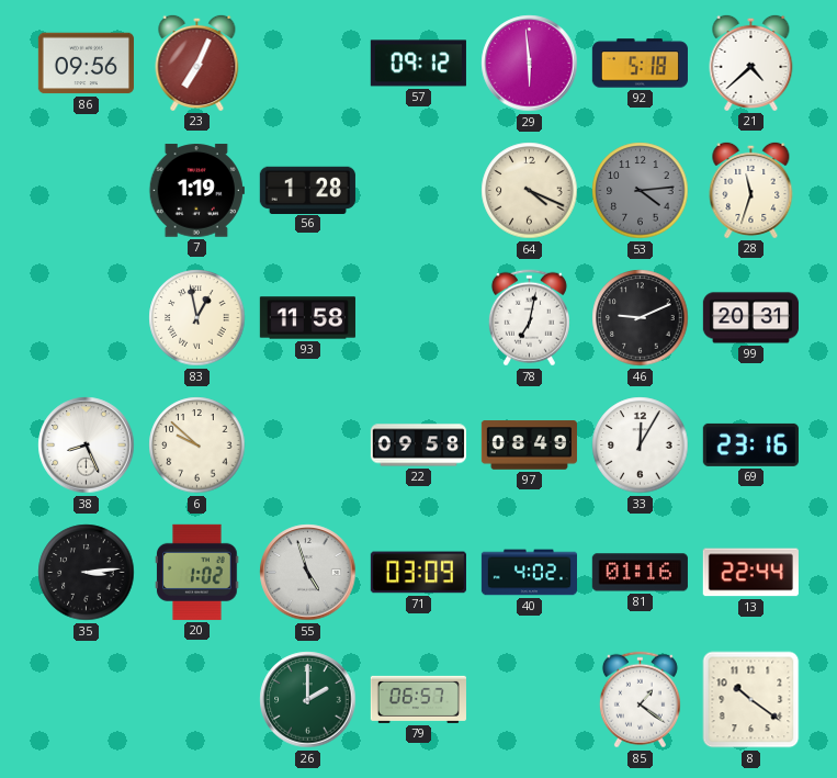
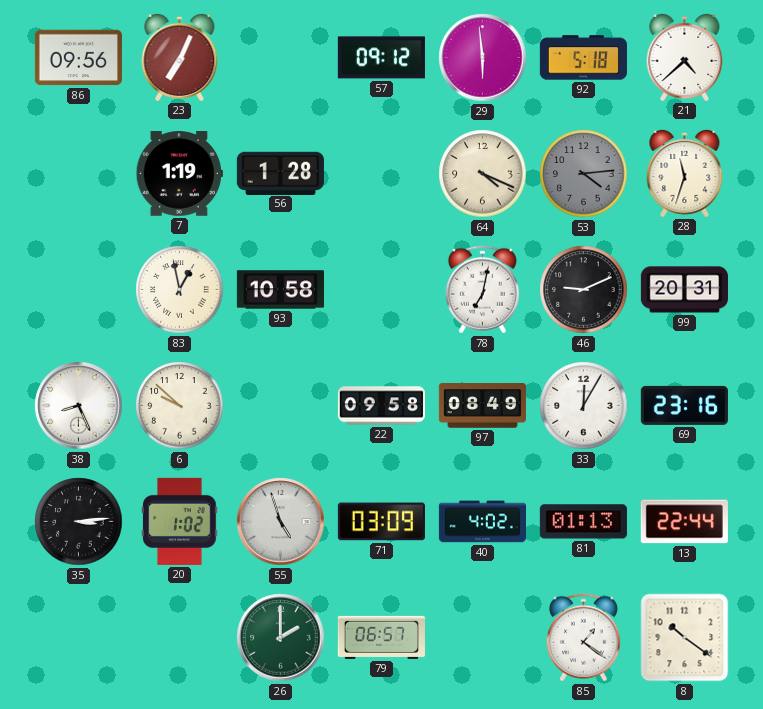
93: 11:58 -> 10:58 (280, 290)
81: 01:16 -> 01:13 (583, 522)
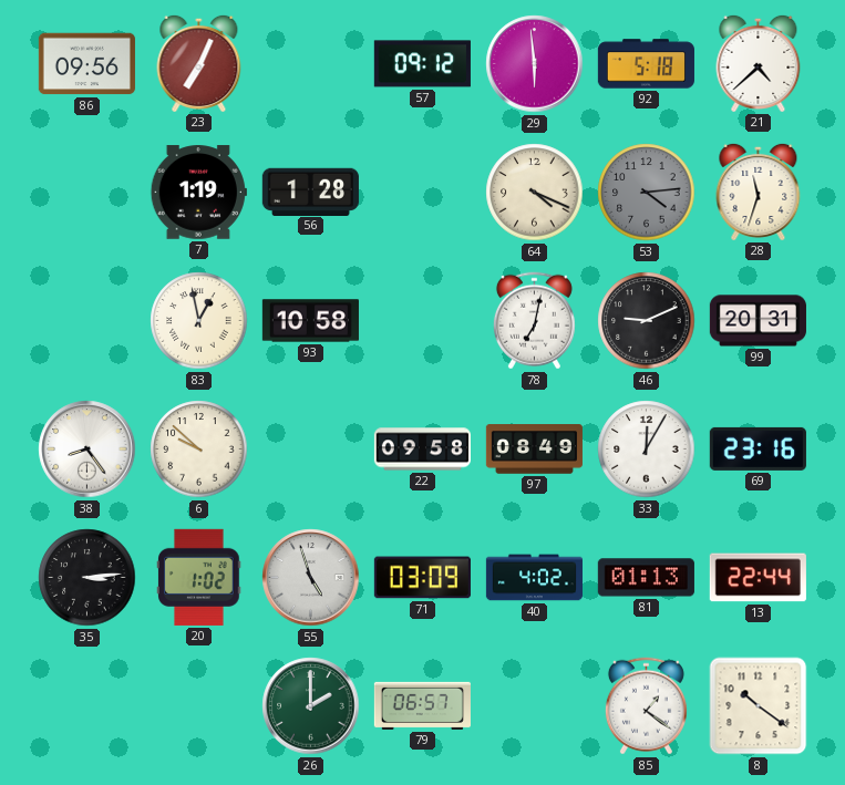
38: 8:26 -> 8:24 (87, 450)
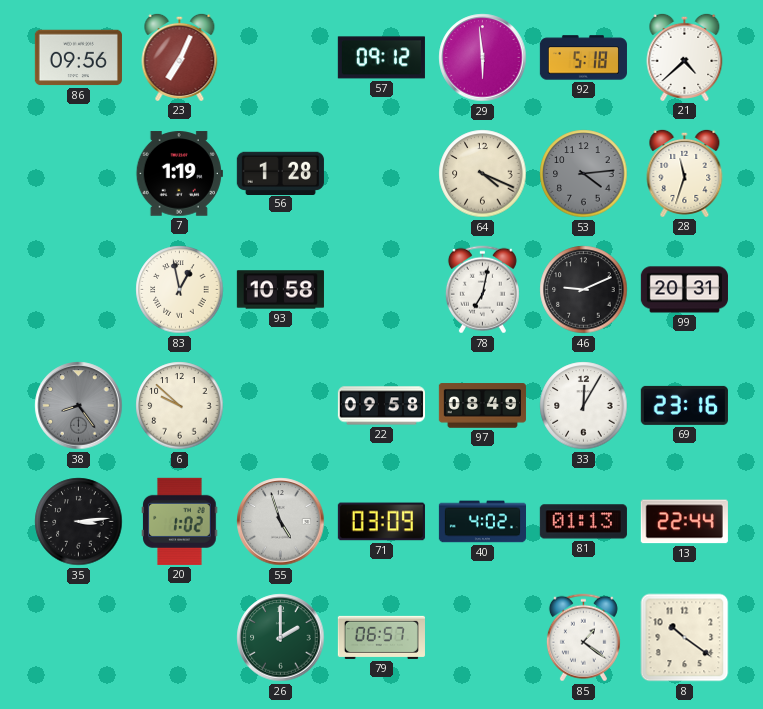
38 dial: white -> grey (79, 406)
